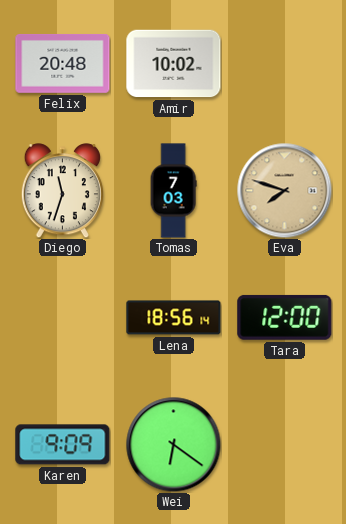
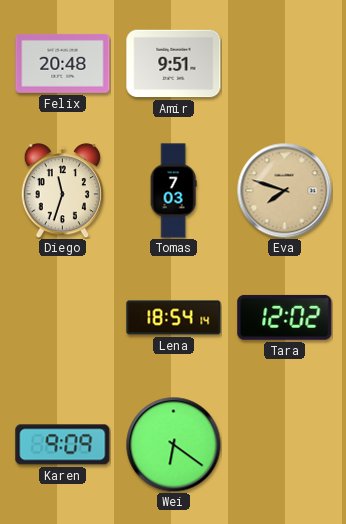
Amir: 10:02 -> 9:51 (174, 64)
Lena: 18:56 -> 18:54 (174, 318)
Tara: 12:00 -> 12:02 (285, 317)
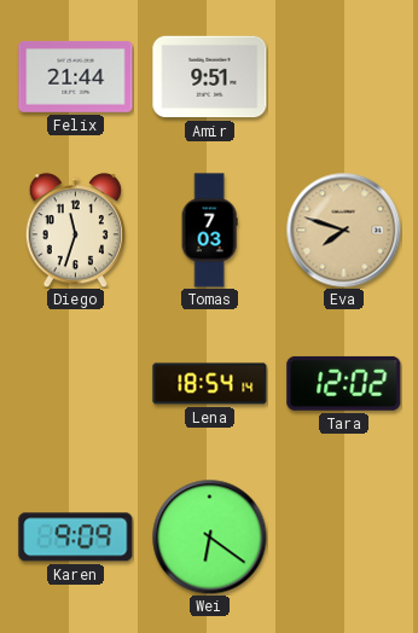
Felix: 20:48 -> 21:44 (76, 76)
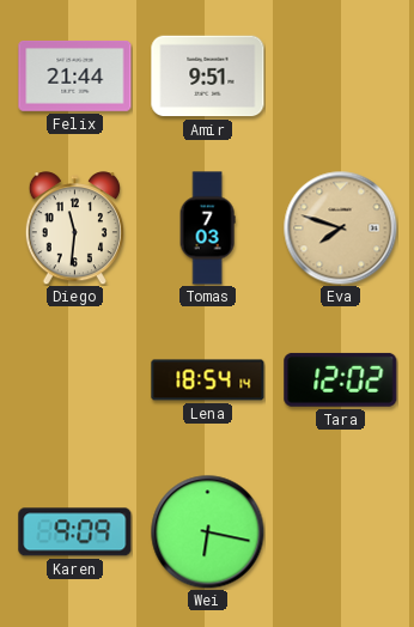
Diego: 11:33 -> 11:31 (74, 229)
Wei: 6:21 -> 6:17 (207, 531)
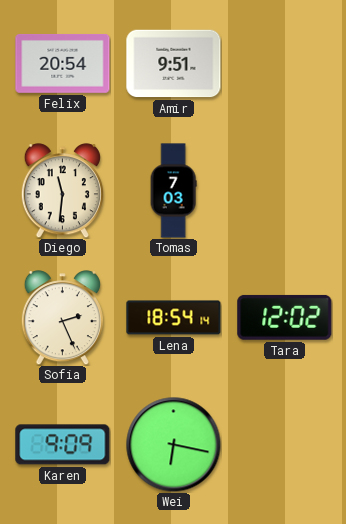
Felix: 21:44 -> 20:54 (63, 63)
Eva: 7:48 -> none (340, 227)
Sofia: none -> 2:26 (62, 318)
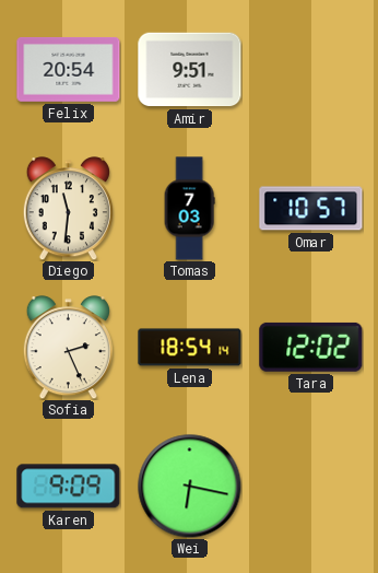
Omar: none -> 10:57 (311, 209)
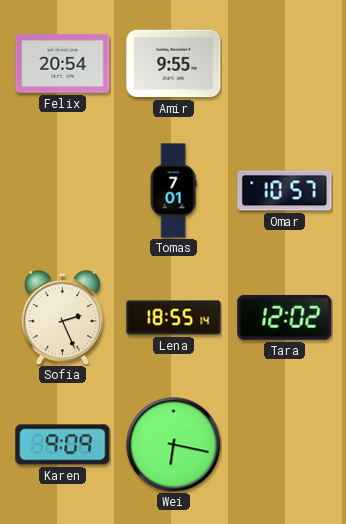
Amir: 9:51 -> 9:55 (174, 64)
Diego: 11:31 -> none (68, 209)
Tomas: 7:03 -> 7:01 (173, 191)
Lena: 18:54 -> 18:55 (174, 318)
